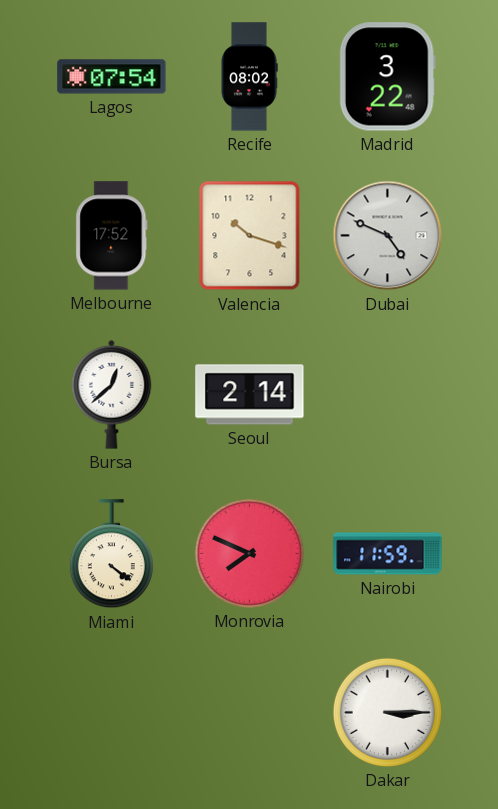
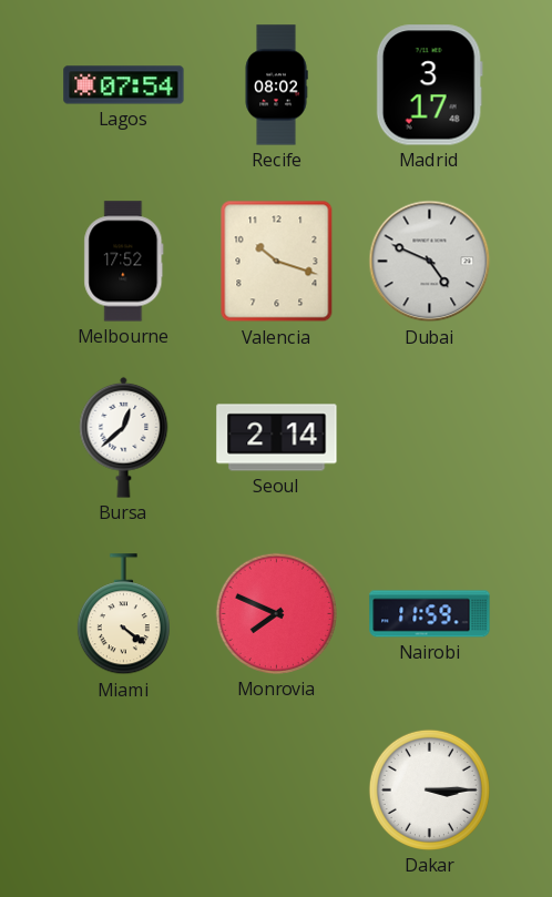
Madrid: 3:22 -> 3:17 (429, 85)
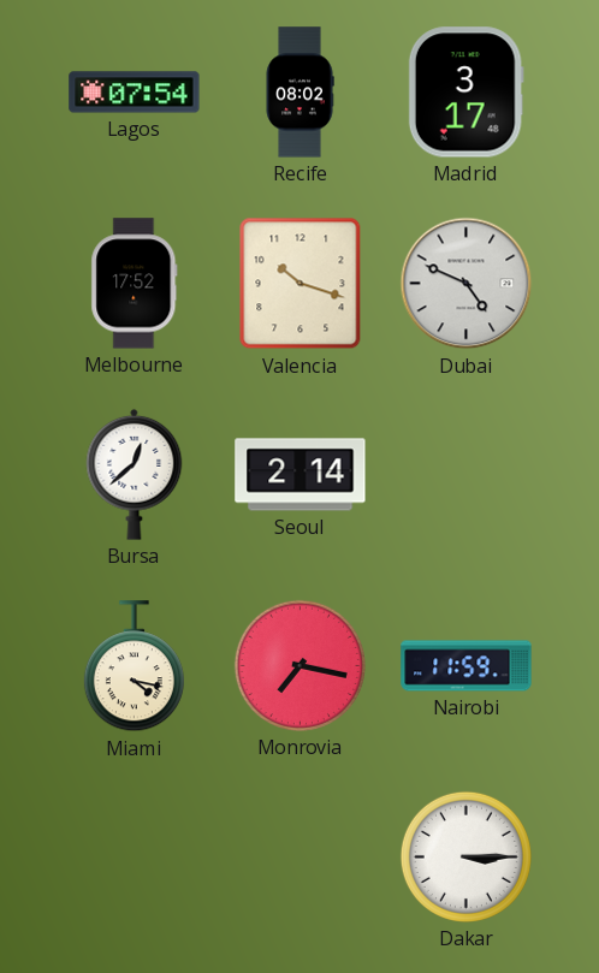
Miami: 4:21 -> 4:17 (134, 666)
Monrovia: 7:49 -> 7:17 (299, 665)
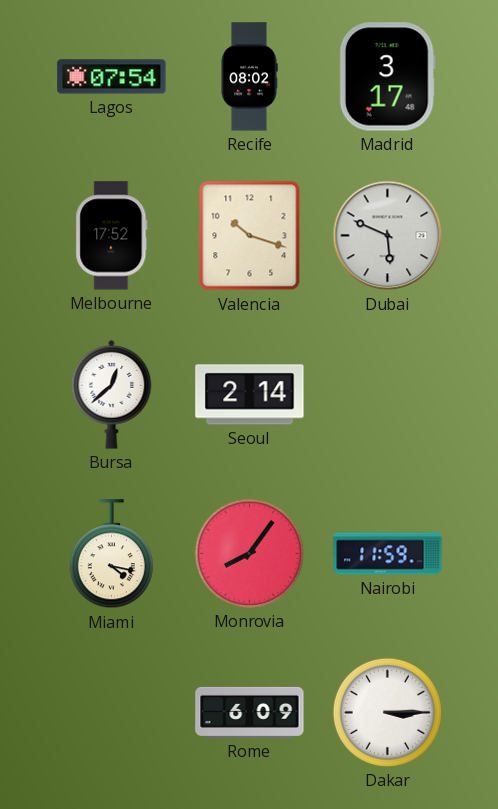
Dubai: 4:49 -> 5:49 (388, 236)
Monrovia: 7:17 -> 8:06 (249, 553)
Rome: none -> 6:09 (250, 712)
